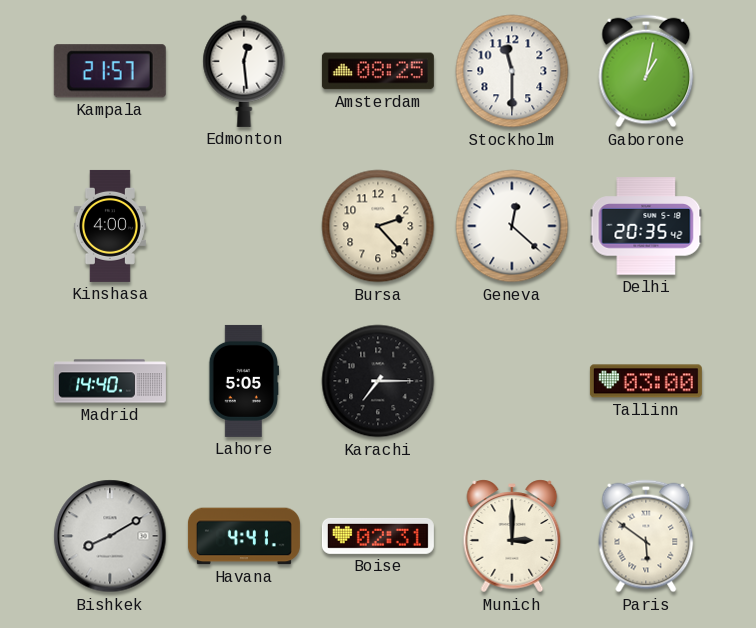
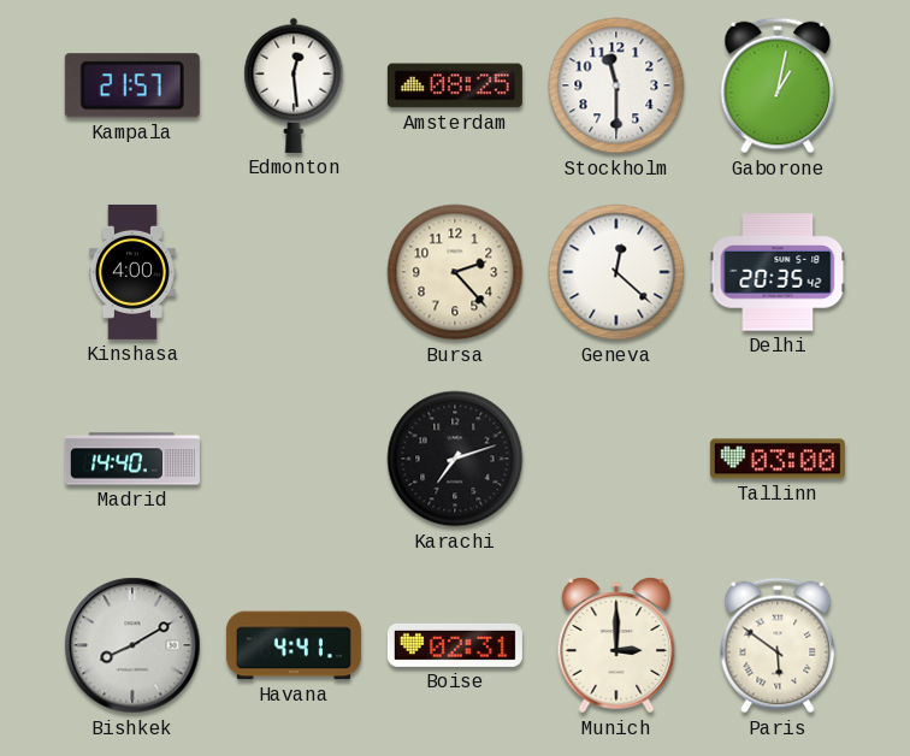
Lahore: 5:05 -> none (243, 381)
Karachi: 7:15 -> 7:12 (455, 459)
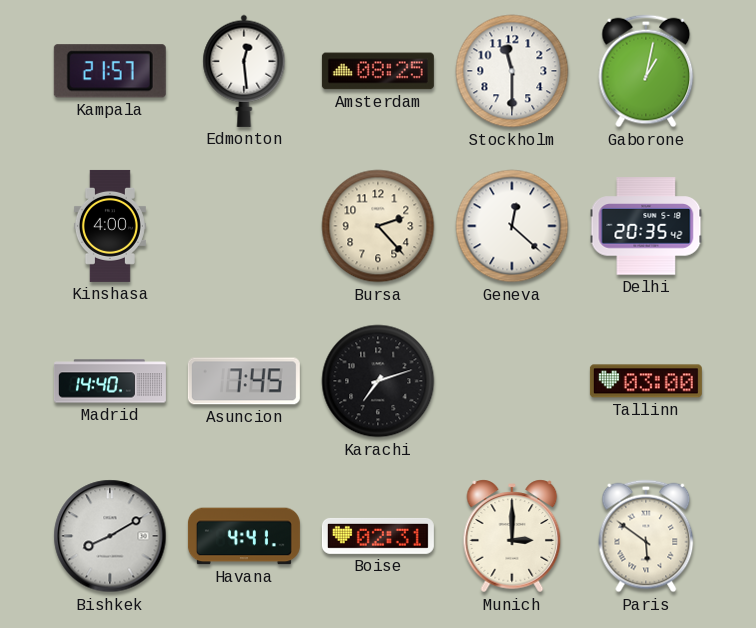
Asuncion: none -> 7:45 (244, 381)
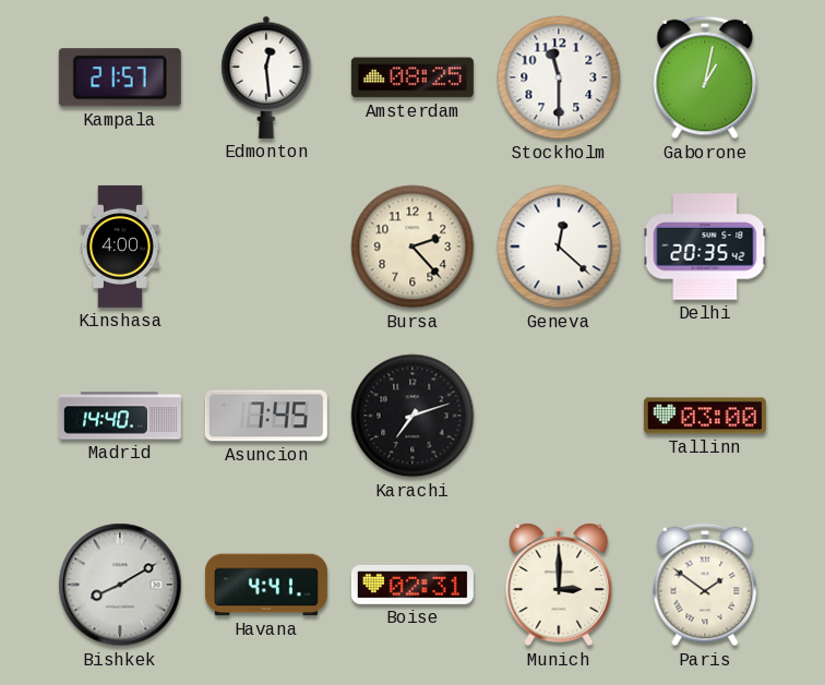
Paris: 5:51 -> 1:51 (705, 585)
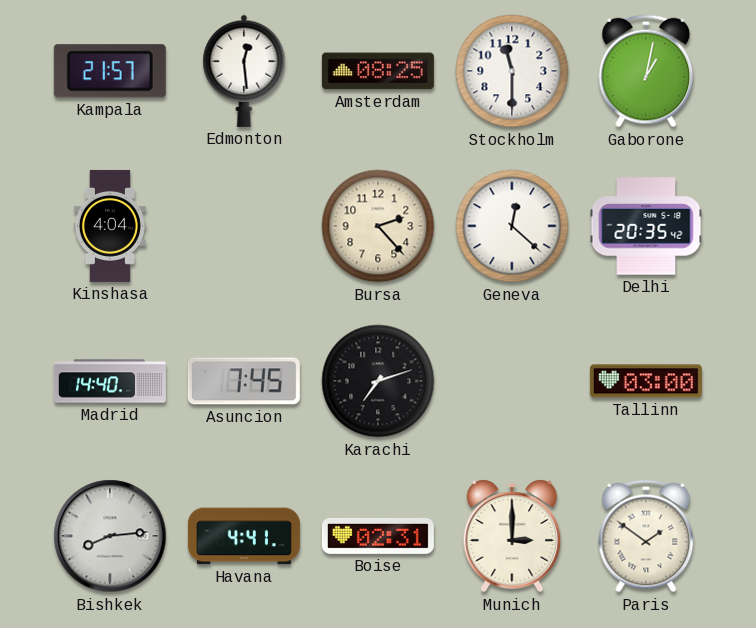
Kinshasa: 4:00 -> 4:04 (110, 226)
Bishkek: 8:10 -> 8:14 (110, 536)
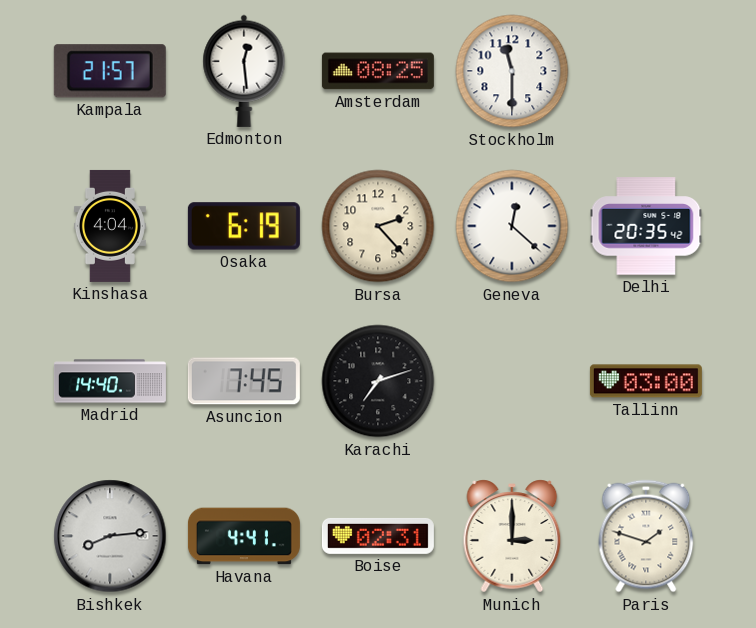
Gaborone: 1:02 -> none (646, 71)
Osaka: none -> 6:19 (244, 226)
Paris: 1:51 -> 1:48 (646, 536)
